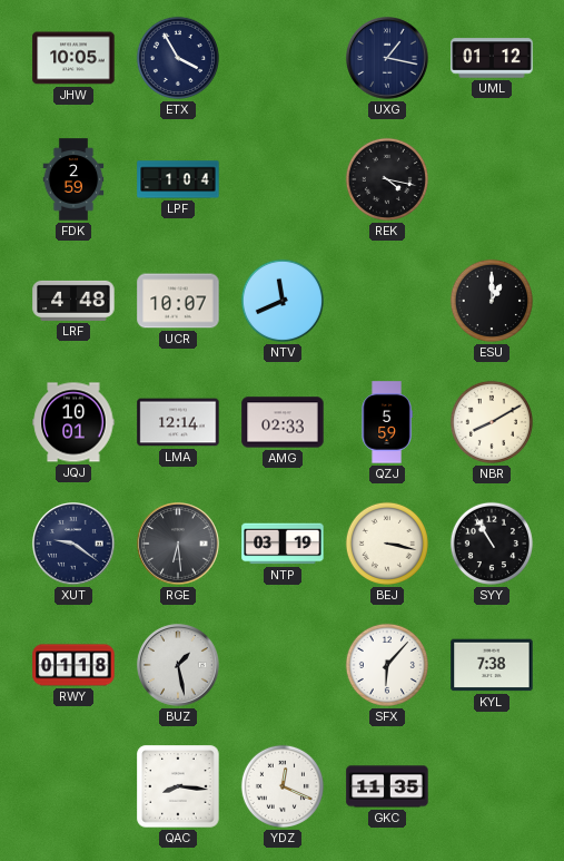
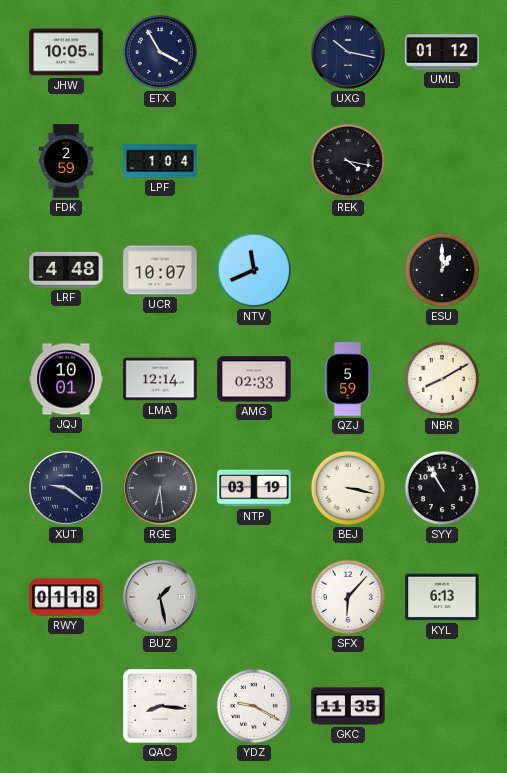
UXG: 1:17 -> 10:17 (348, 52)
KYL: 7:38 -> 6:13 (442, 597)
YDZ: 12:19 -> 9:20 (254, 706)
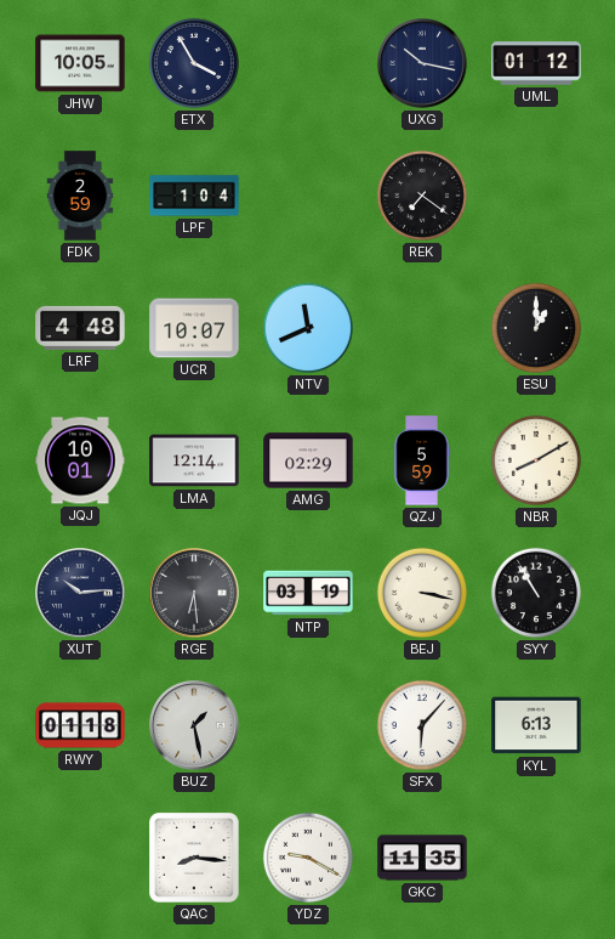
REK: 4:17 -> 7:21 (422, 196)
AMG: 02:33 -> 02:29 (308, 460)
XUT: 9:21 -> 10:14 (80, 593)
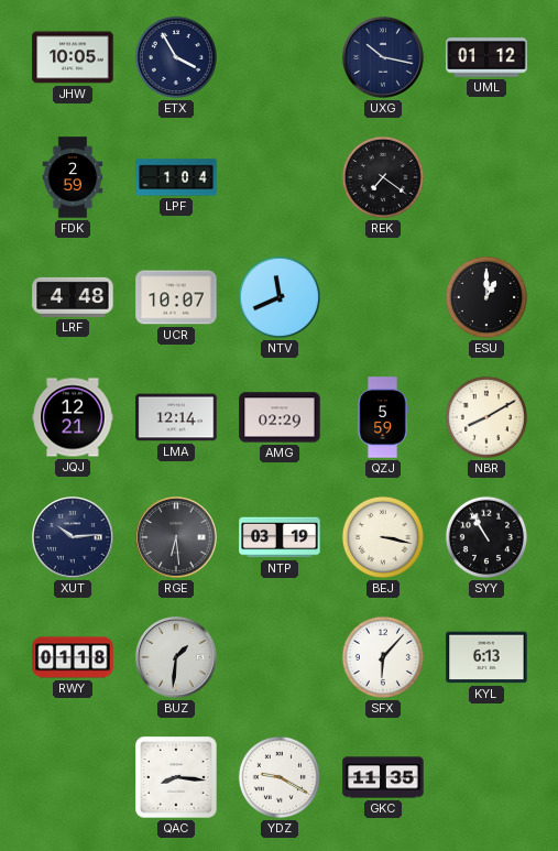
JQJ: 10:01 -> 12:21 (73, 417)
BUZ: 1:28 -> 1:31 (176, 657)
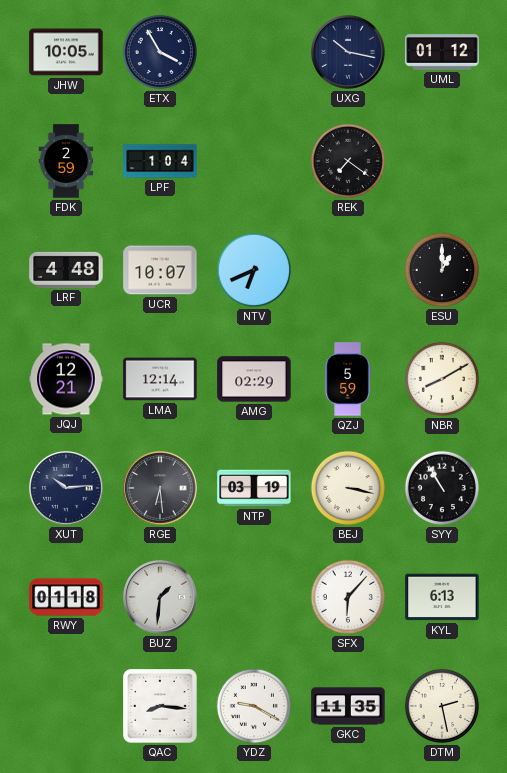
NTV: 11:41 -> 6:41 (254, 270)
DTM: none -> 2:28 (442, 706)
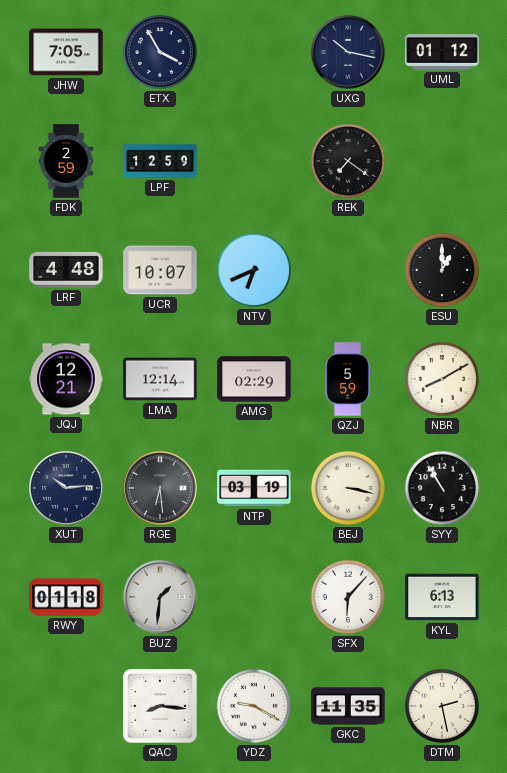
JHW: 10:05 -> 7:05 (66, 52)
LPF: 1:04 -> 12:59 (160, 161)
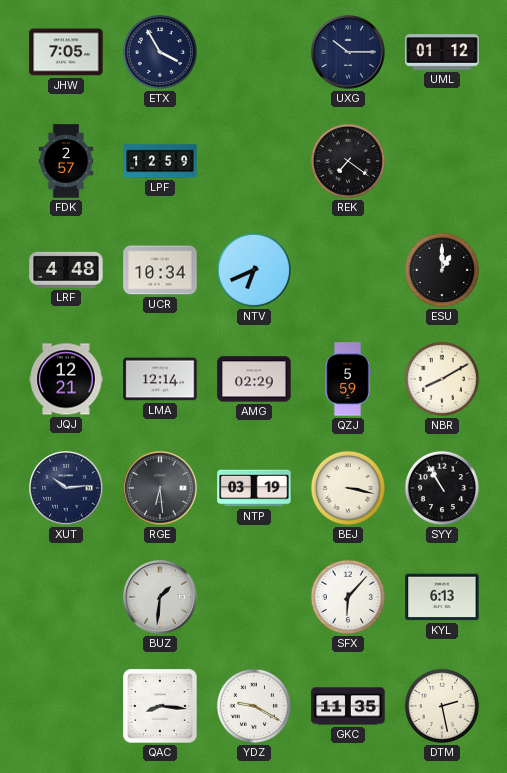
UXG: 10:17 -> 10:15 (348, 52)
FDK: 2:59 -> 2:57 (66, 161)
UCR: 10:07 -> 10:34 (160, 270)
RWY: 01:18 -> none (66, 597)
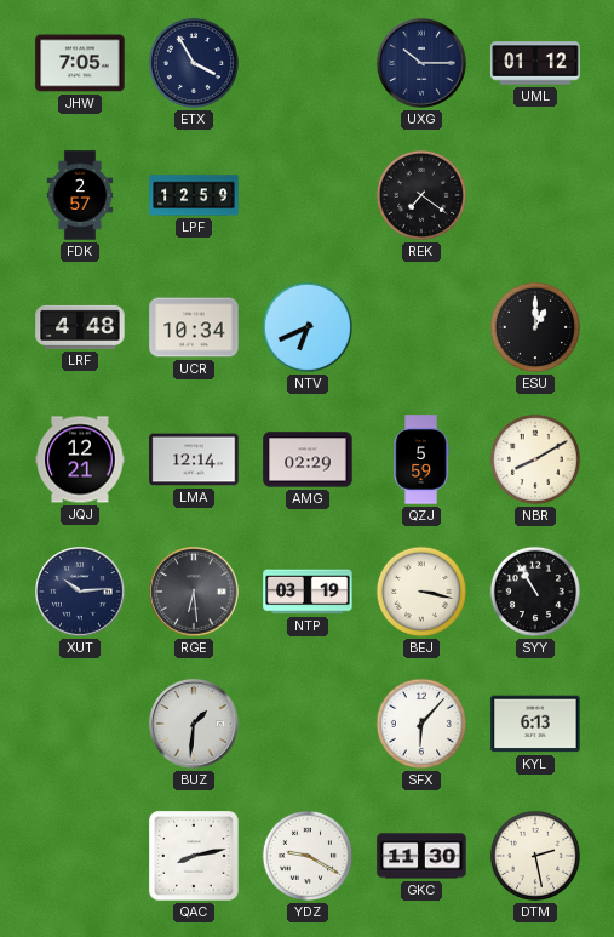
QAC: 8:16 -> 8:13 (194, 856)
GKC: 11:35 -> 11:30 (421, 856)
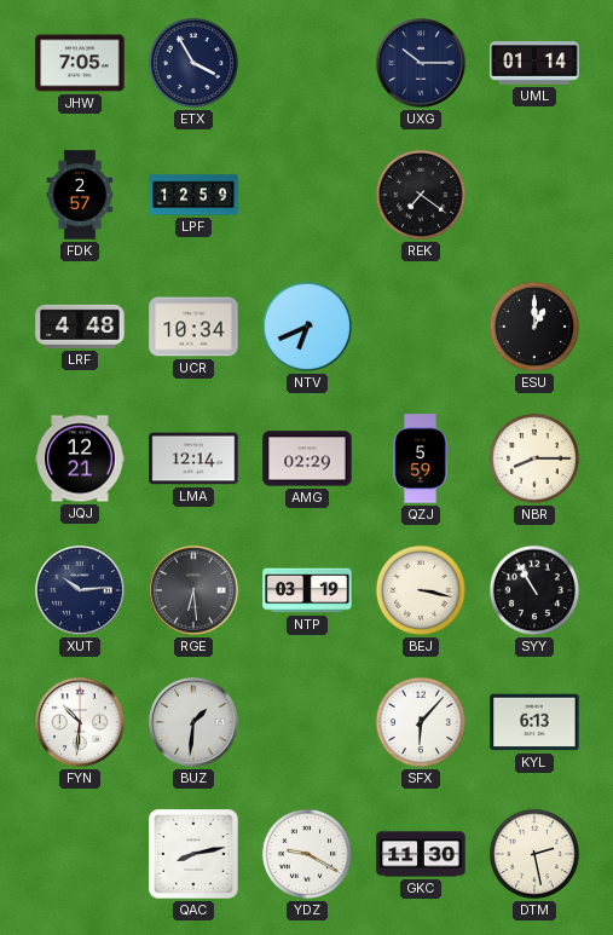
UML: 01:12 -> 01:14 (534, 63)
NBR: 8:10 -> 8:15 (534, 458)
FYN: none -> 10:31 (80, 722)
